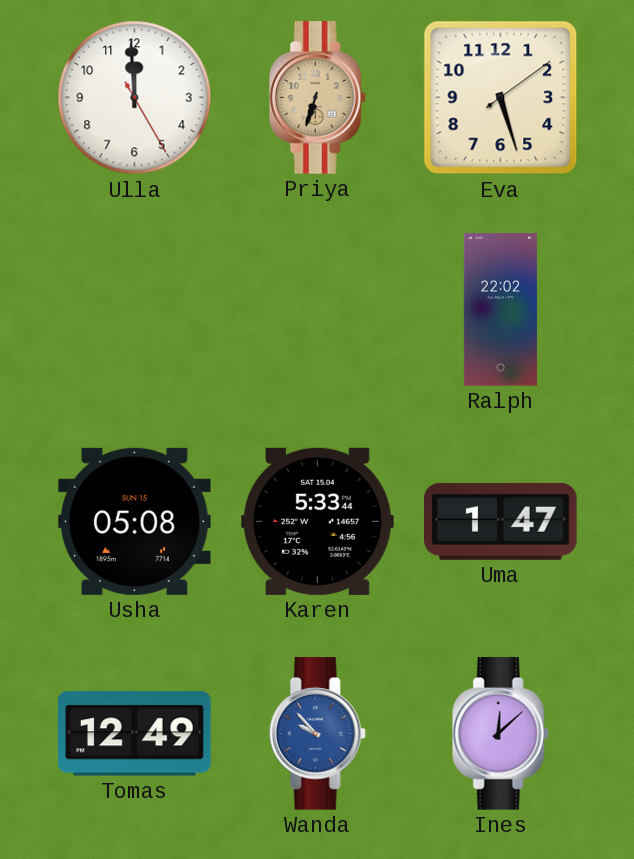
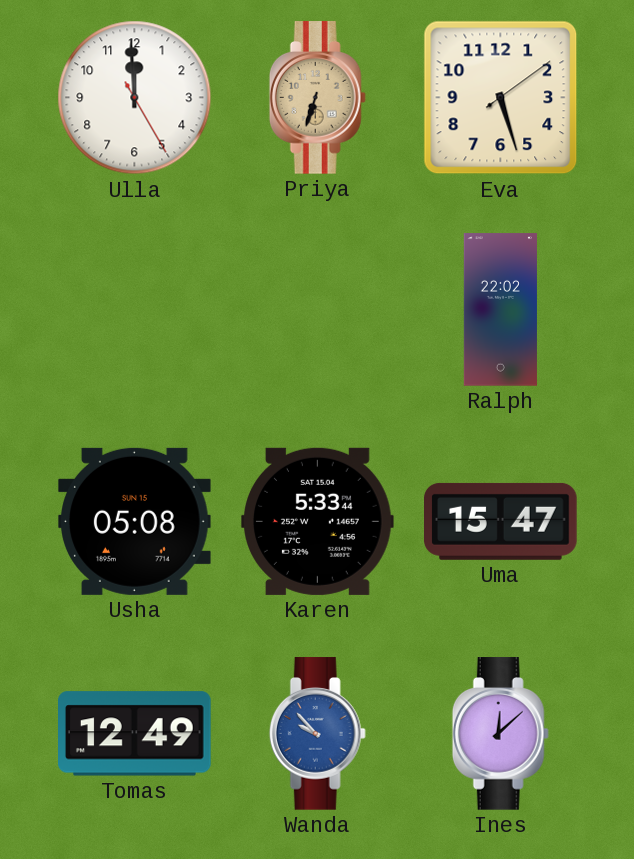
Uma: 1:47 -> 15:47 (501, 521)
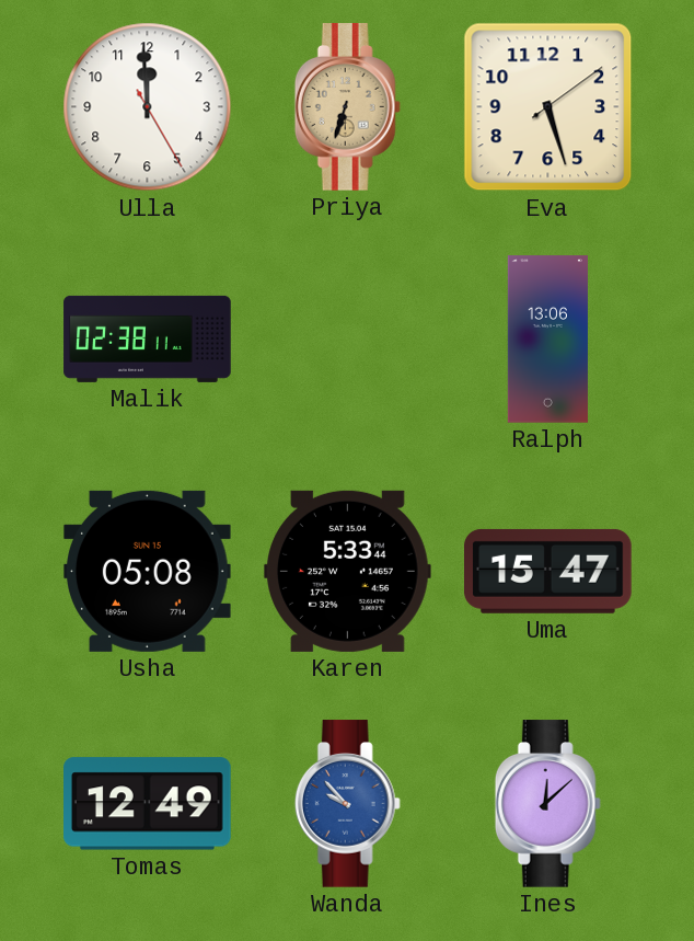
Malik: none -> 02:38 (148, 338)
Ralph: 22:02 -> 13:06 (547, 340)
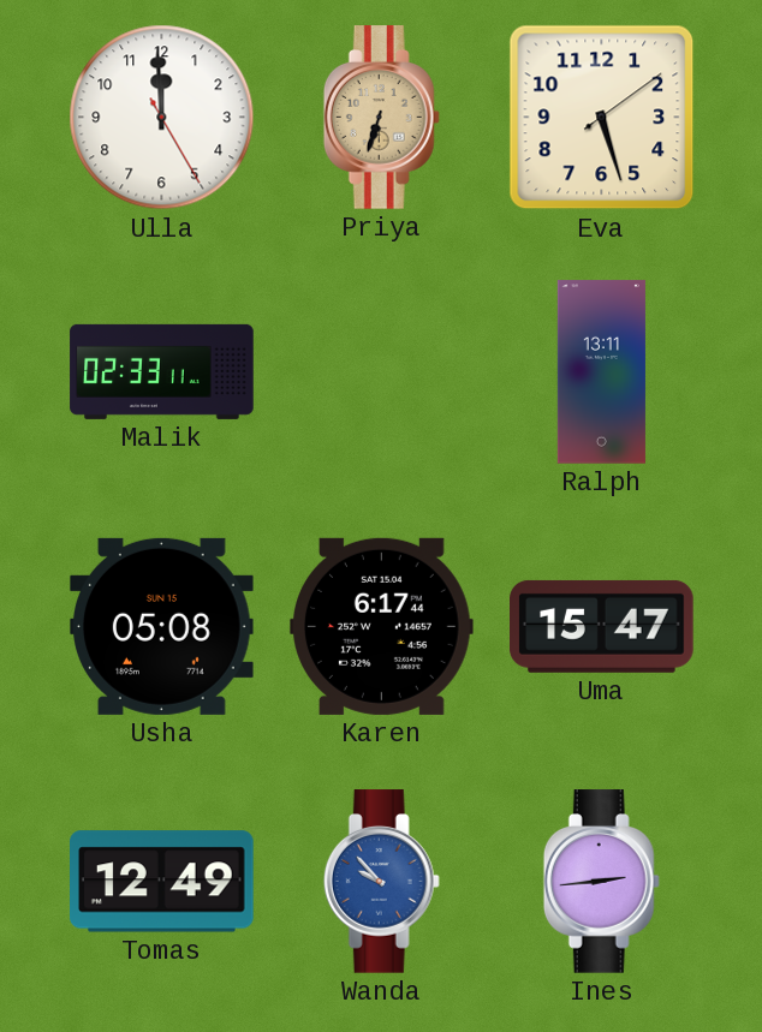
Malik: 02:38 -> 02:33 (162, 371)
Ralph: 13:06 -> 13:11 (601, 372)
Karen: 5:33 -> 6:17 (382, 626)
Ines: 12:08 -> 2:44 (601, 882)
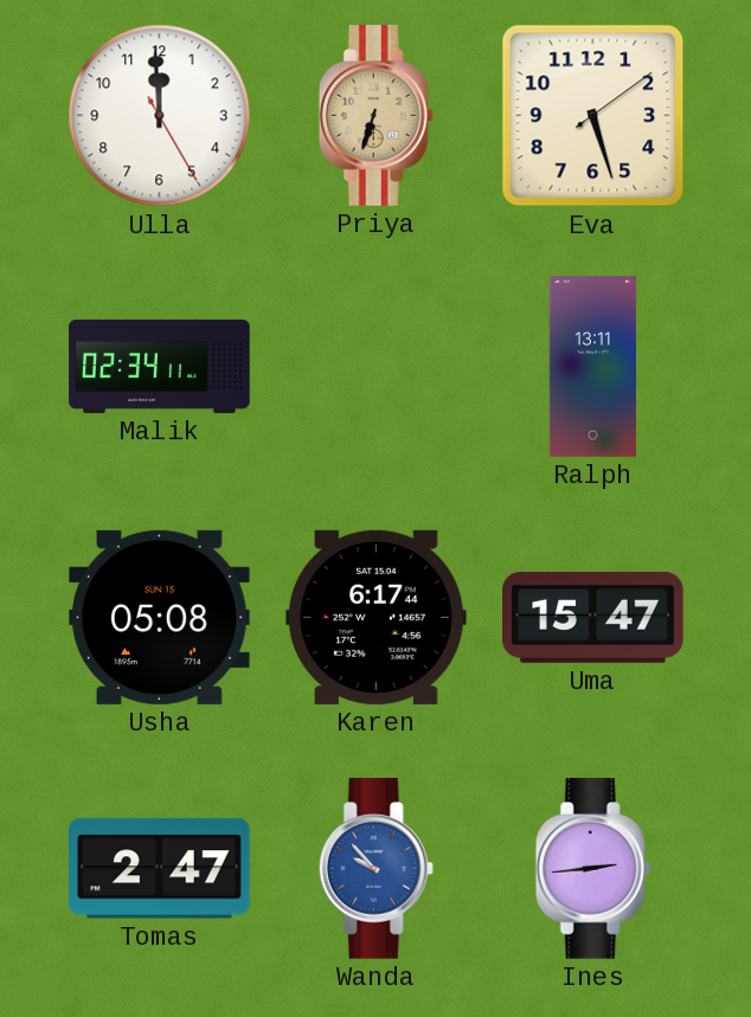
Malik: 02:33 -> 02:34 (160, 366)
Tomas: 12:49 -> 2:47 (160, 869)
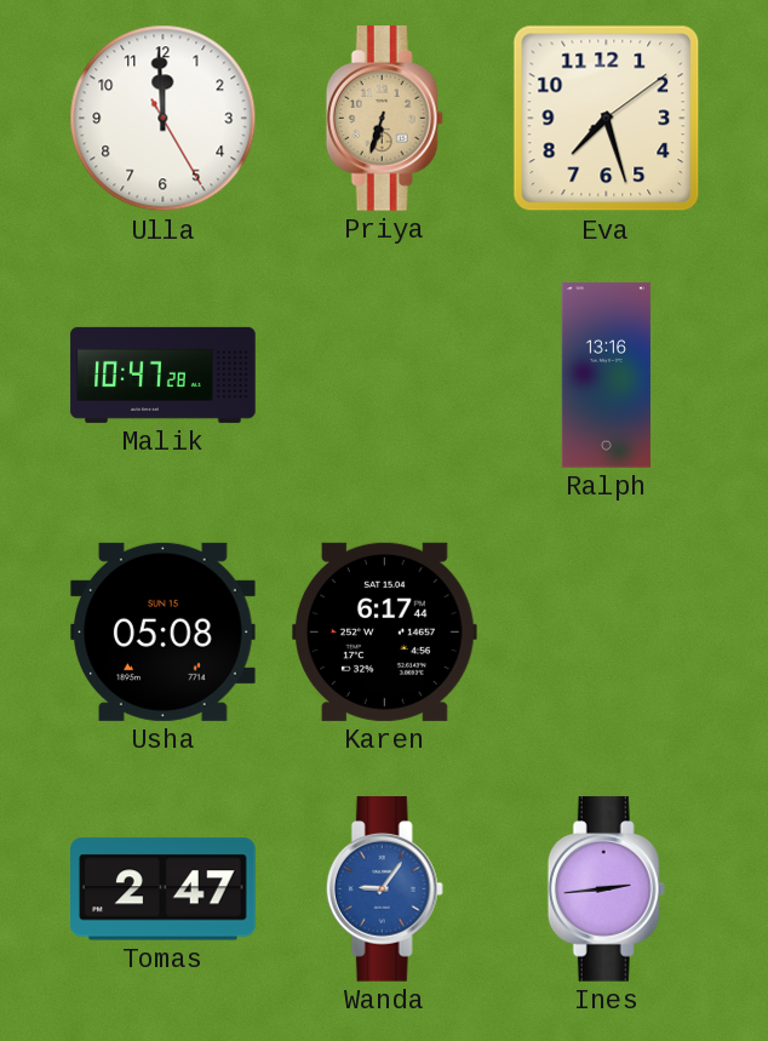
Eva: 5:27 -> 7:27 (607, 119)
Malik: 02:34 -> 10:47 (164, 374)
Ralph: 13:11 -> 13:16 (606, 376)
Uma: 15:47 -> none (593, 617)
Wanda: 9:53 -> 9:06 (384, 890)
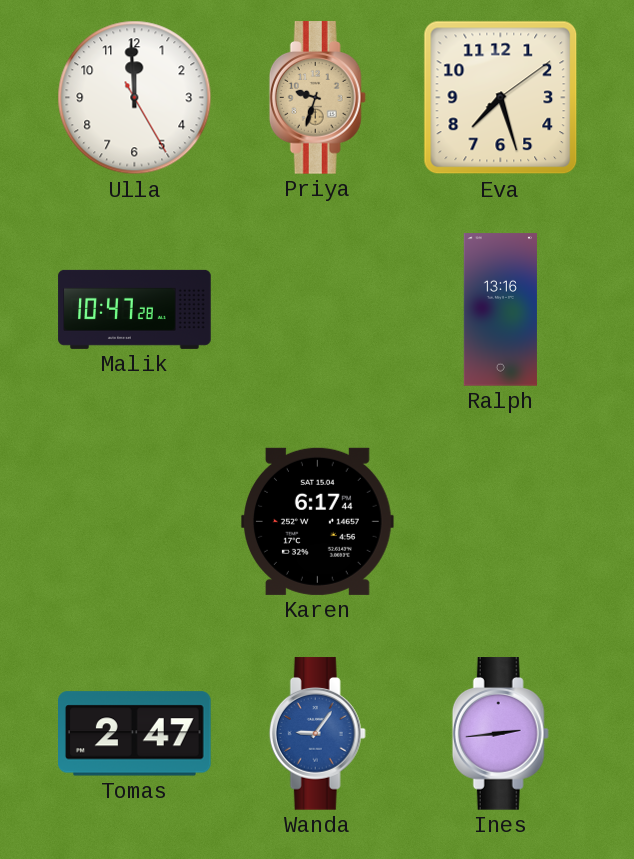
Priya: 6:33 -> 9:33 (317, 98)
Usha: 05:08 -> none (164, 631)
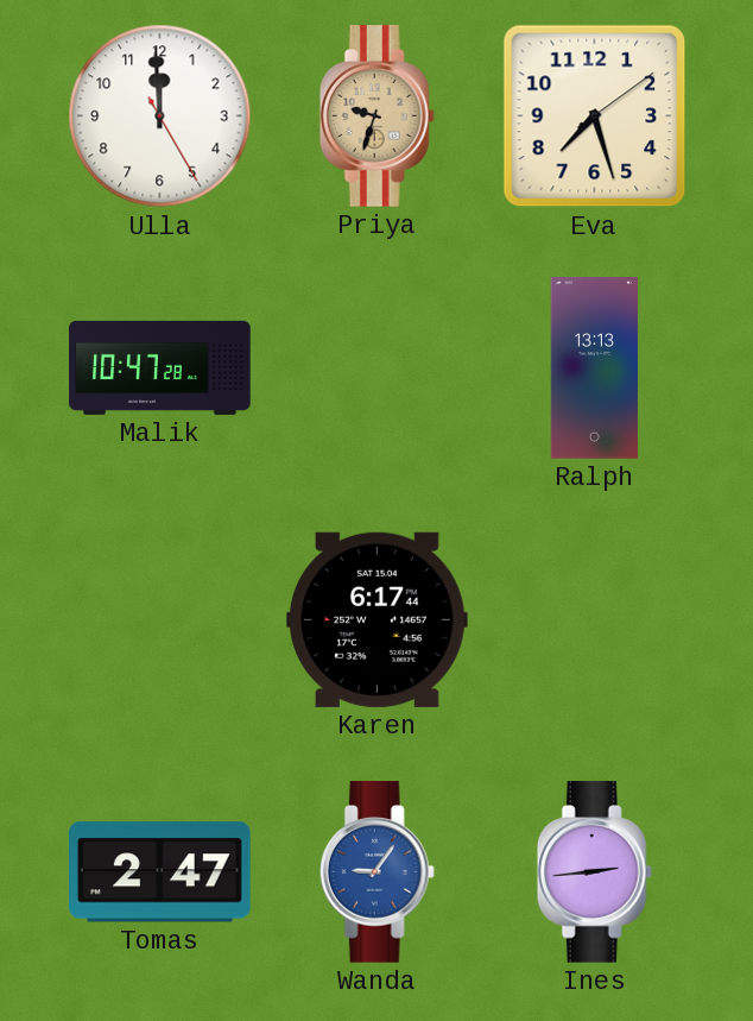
Ralph: 13:16 -> 13:13 (594, 368)
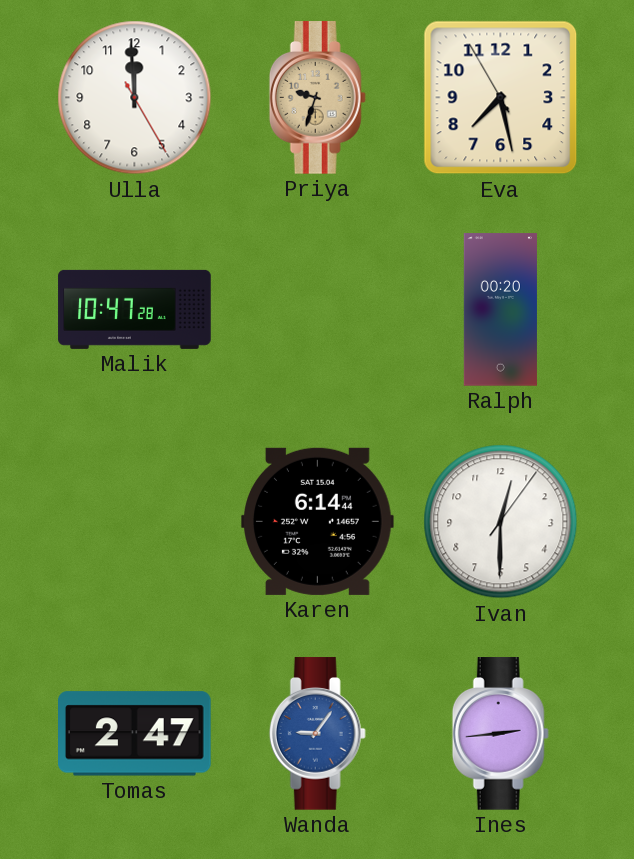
Eva: 7:27:09 -> 7:27:55 (501, 98)
Ralph: 13:13 -> 00:20 (500, 310)
Karen: 6:17 -> 6:14 (318, 521)
Ivan: none -> 12:30 (501, 522)
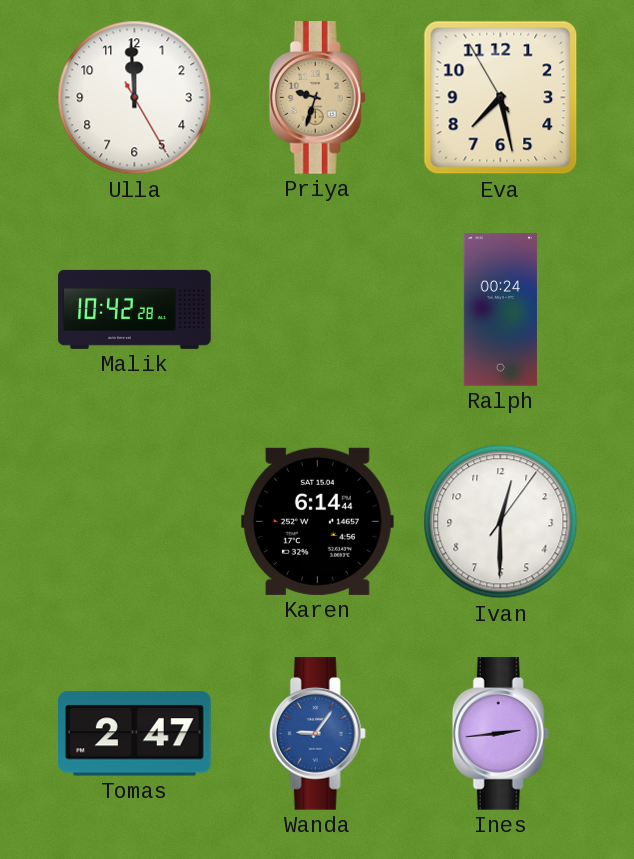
Malik: 10:47 -> 10:42 (135, 309)
Ralph: 00:20 -> 00:24 (500, 310)
